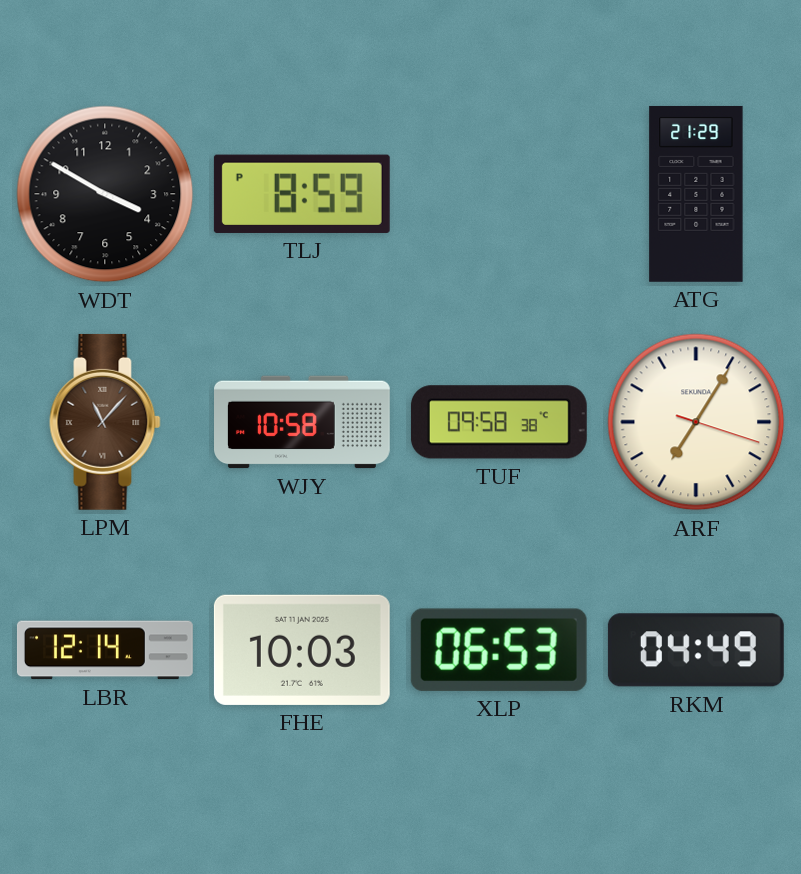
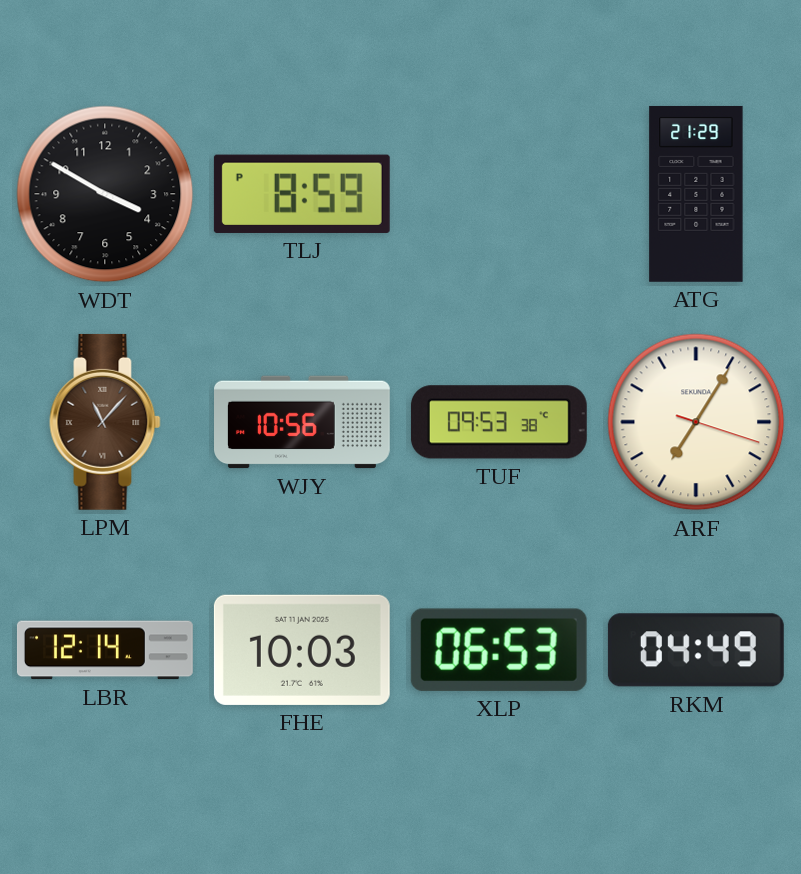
WJY: 10:58 -> 10:56 (303, 422)
TUF: 09:58 -> 09:53 (499, 422)
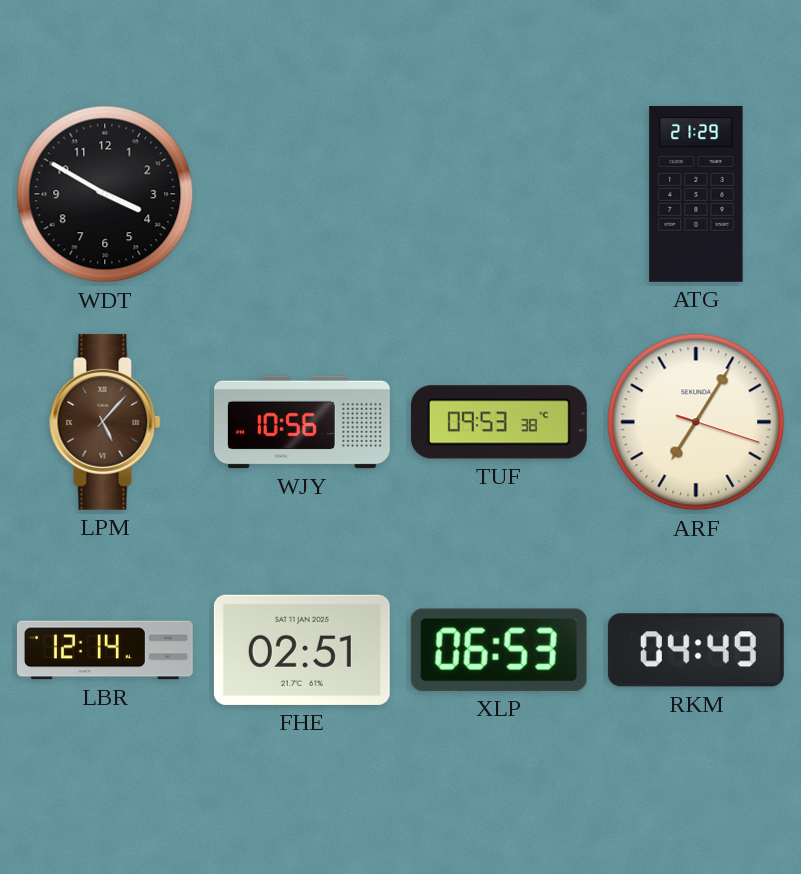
TLJ: 8:59 -> none (302, 194)
LPM: 11:07 -> 5:07 (105, 422)
FHE: 10:03 -> 02:51 (302, 650)
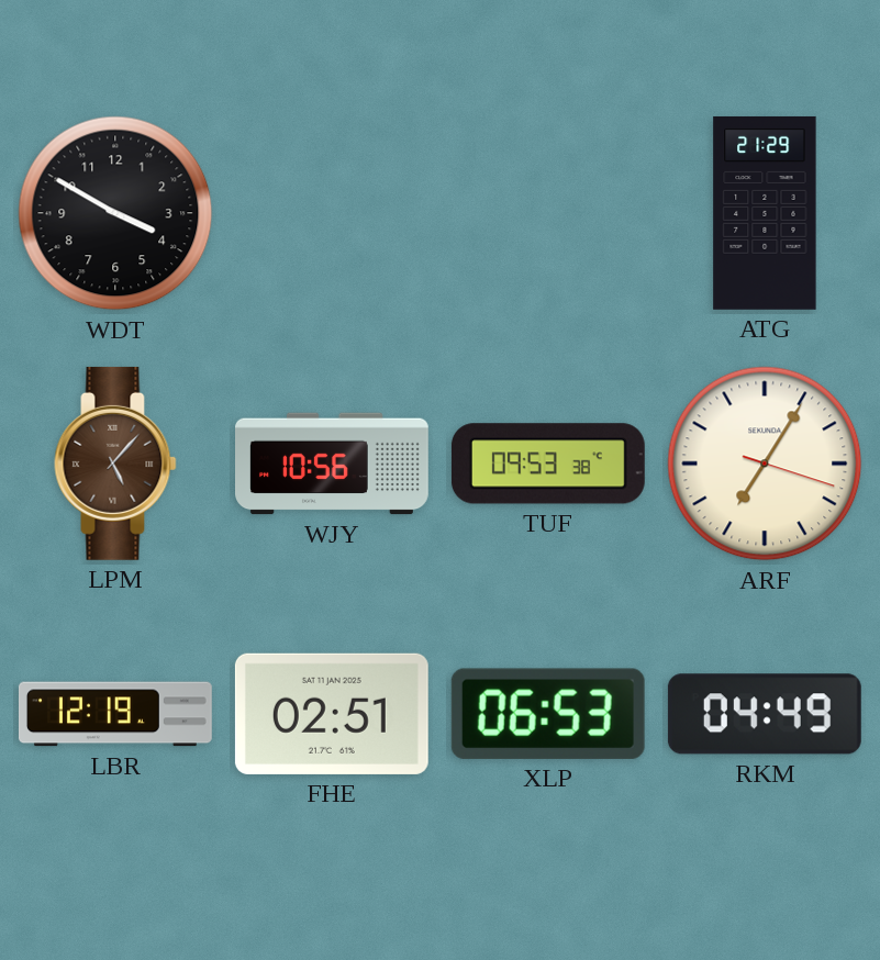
LBR: 12:14 -> 12:19 (115, 714)
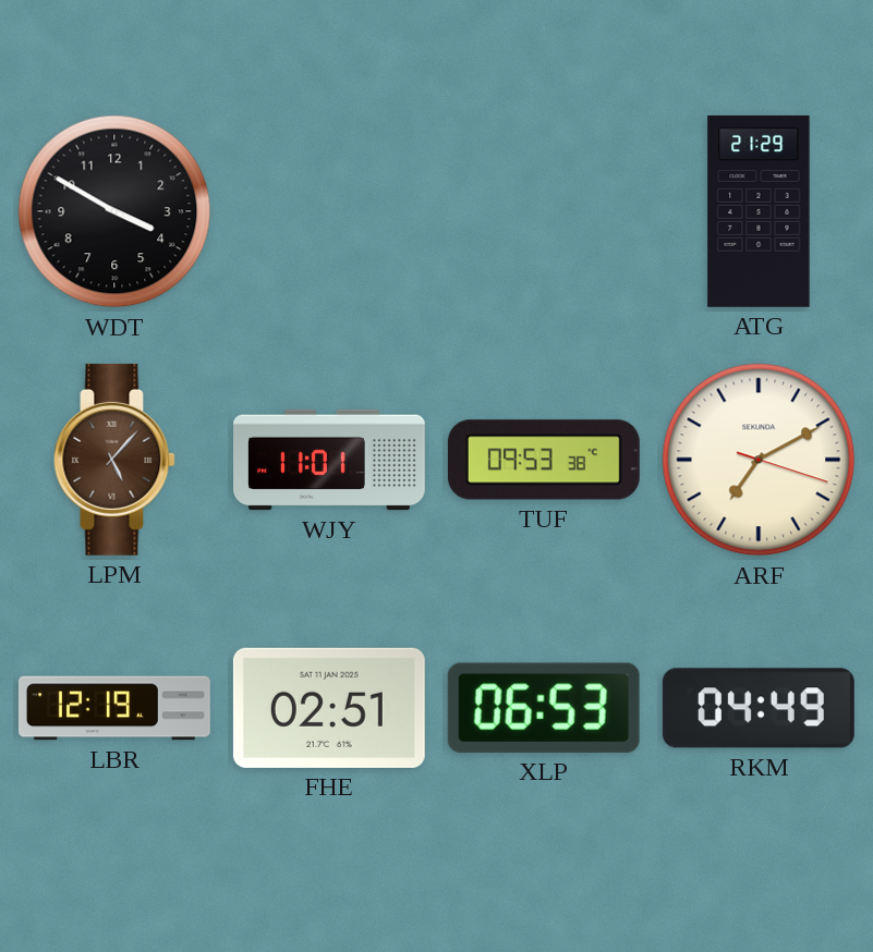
WJY: 10:56 -> 11:01 (330, 460)
ARF: 7:05 -> 7:10 (759, 460)
